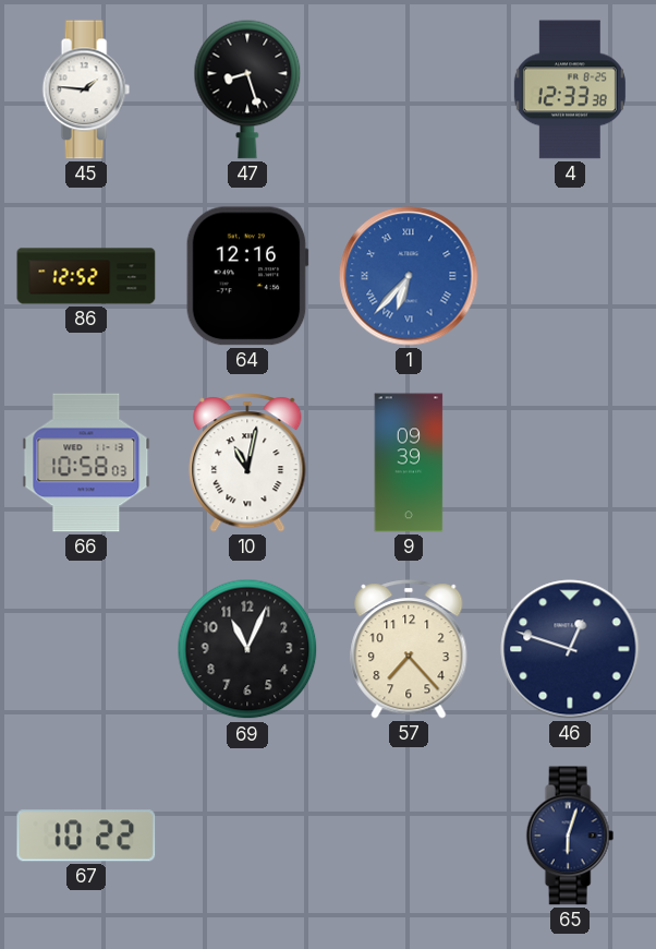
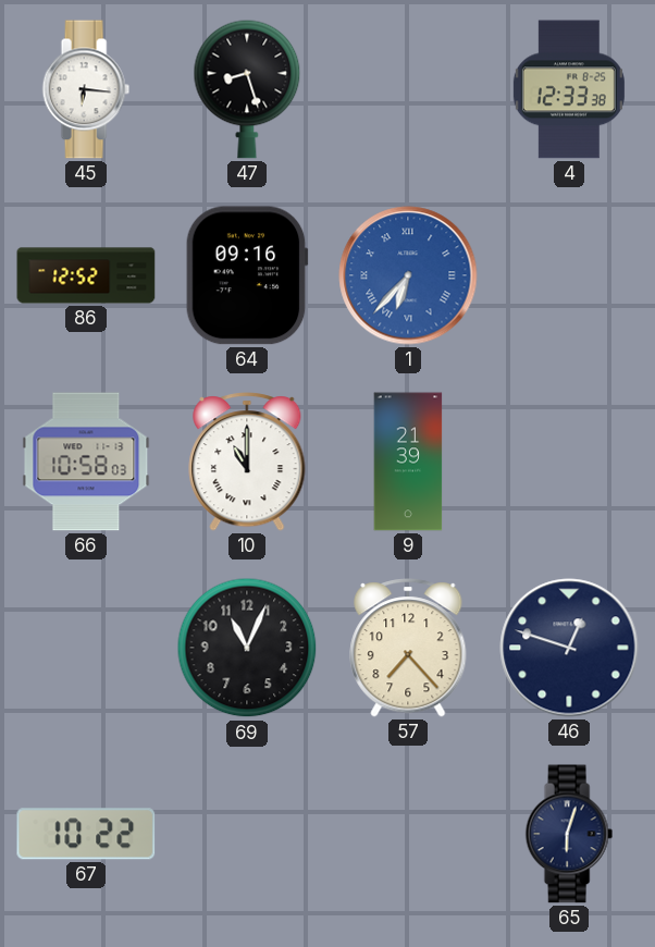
45: 1:46 -> 6:16 (86, 89)
64: 12:16 -> 09:16 (247, 275)
10: 11:02 -> 11:00 (247, 462)
9: 09:39 -> 21:39 (408, 462)
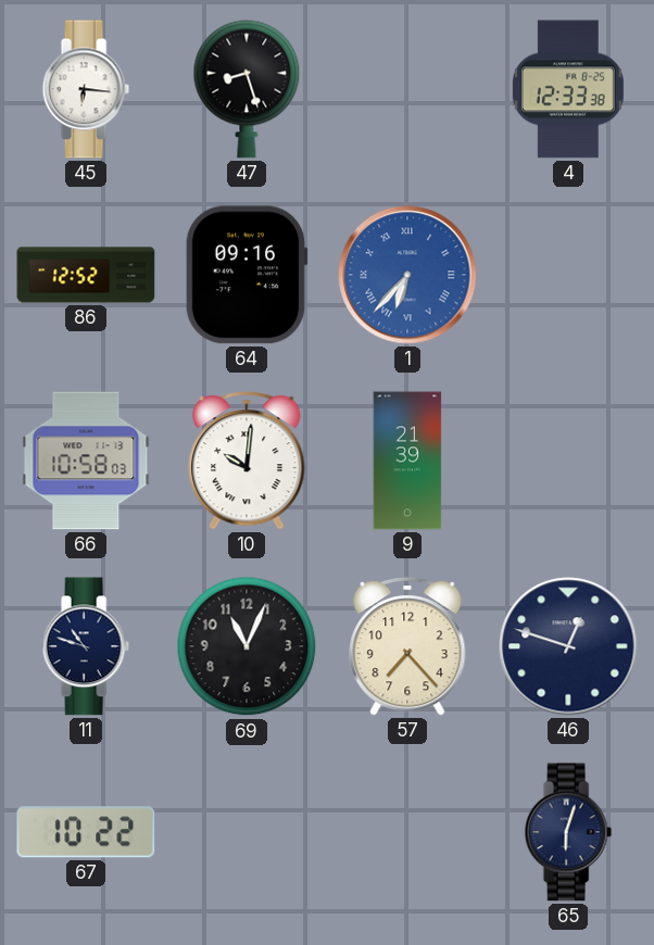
10: 11:00 -> 10:01 (247, 461)
11: none -> 10:48 (86, 646)
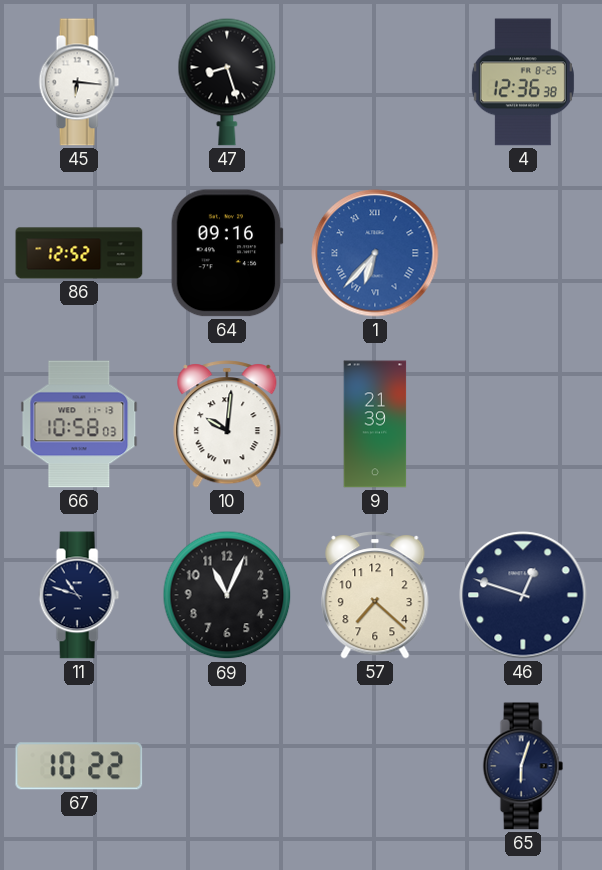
4: 12:33 -> 12:36 (523, 82)
57: 7:23 -> 7:22 (375, 595)
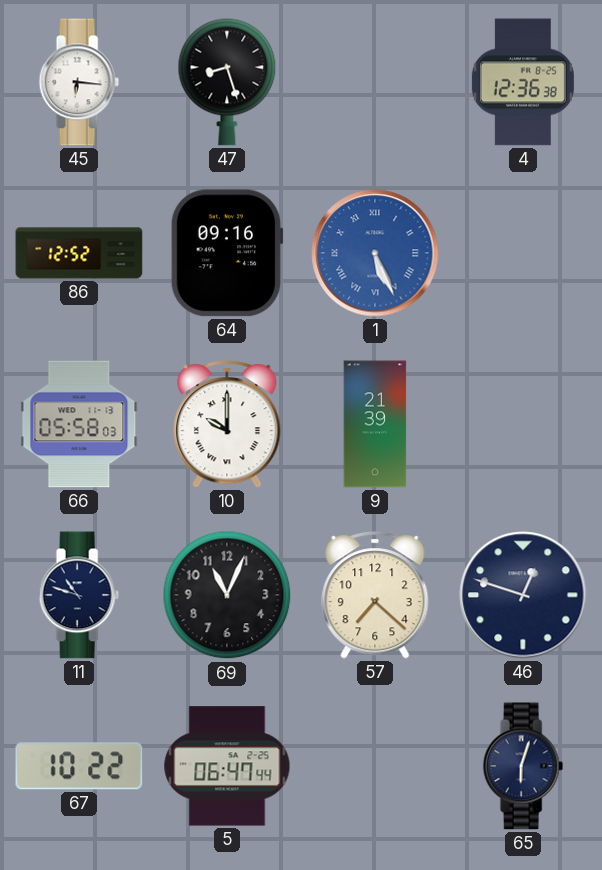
1: 6:37 -> 5:26 (375, 253)
66: 10:58 -> 05:58 (79, 424)
10: 10:01 -> 10:00 (227, 424)
5: none -> 06:47 (227, 766)
